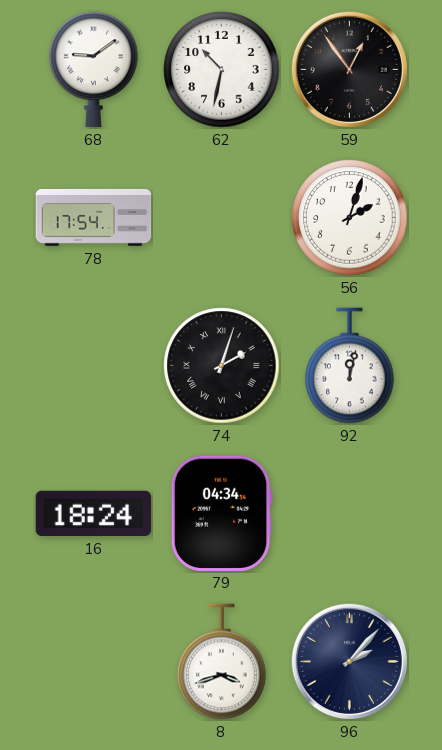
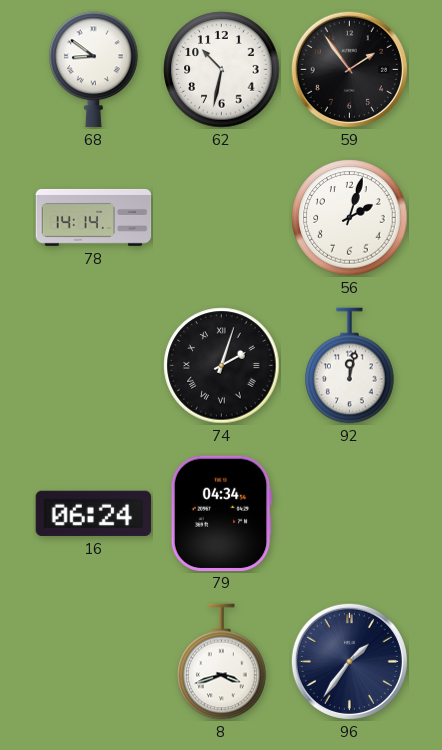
68: 9:09 -> 8:51 (94, 70)
59: 12:54 -> 1:54 (349, 69)
78: 17:54 -> 14:14 (94, 217)
16: 18:24 -> 06:24 (94, 513)
96: 2:07 -> 1:36 (349, 661)
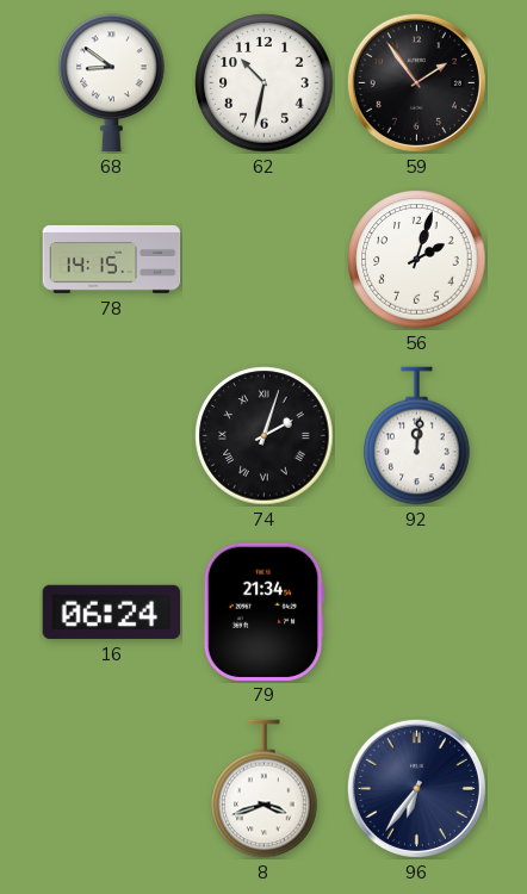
78: 14:14 -> 14:15 (112, 259)
92: 12:02 -> 12:01 (417, 436)
79: 04:34 -> 21:34 (263, 611)
96: 1:36 -> 6:36 (416, 788)
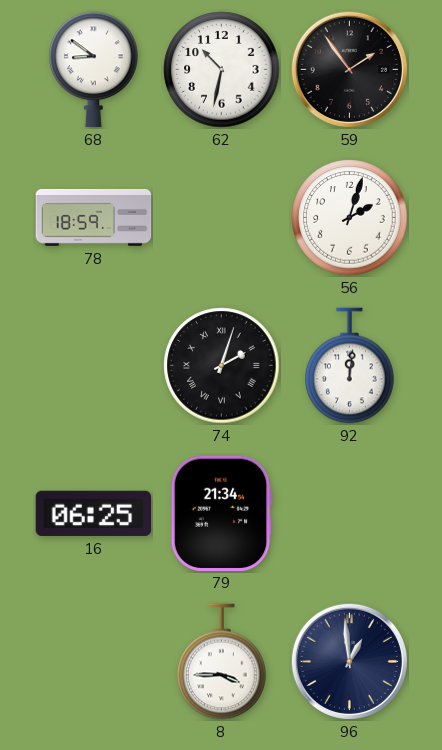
78: 14:15 -> 18:59 (94, 217)
16: 06:24 -> 06:25 (94, 513)
8: 3:42 -> 3:45 (222, 662)
96: 6:36 -> 12:59 (349, 661)
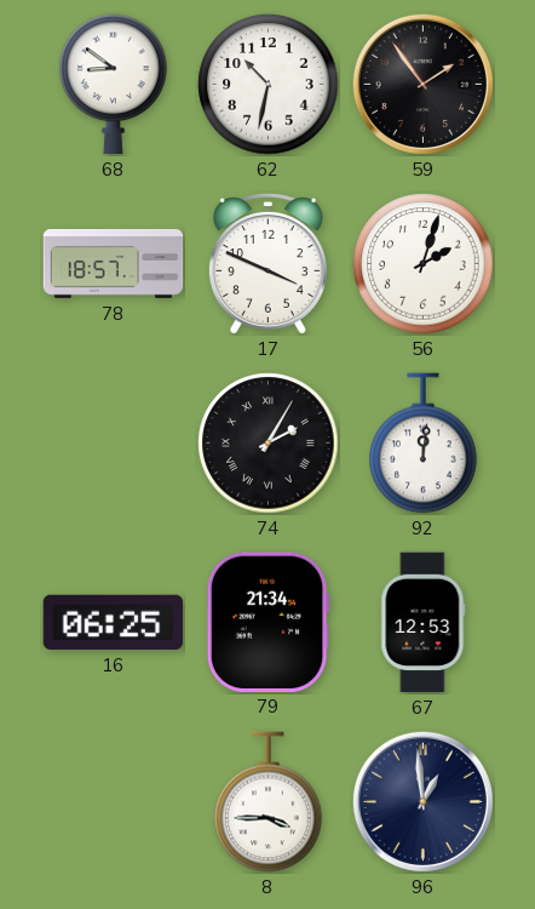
78: 18:59 -> 18:57 (114, 263)
17: none -> 3:49 (267, 264)
74: 2:03 -> 2:05 (269, 444)
67: none -> 12:53 (424, 623)
